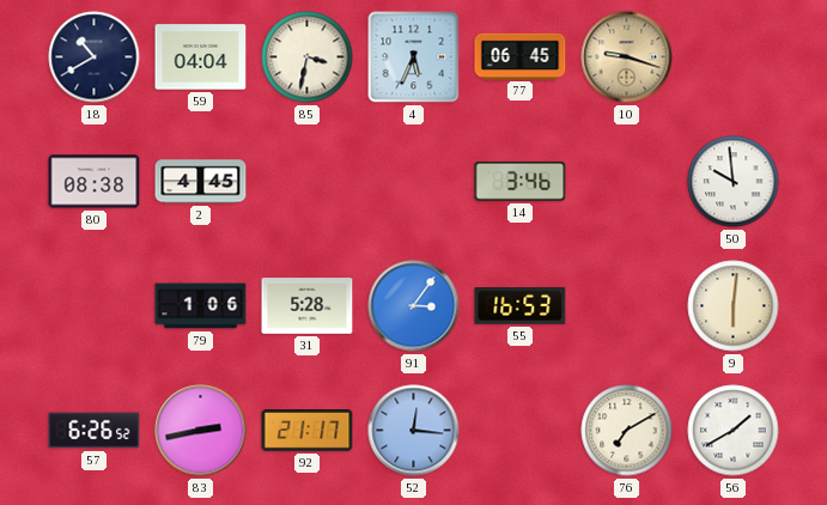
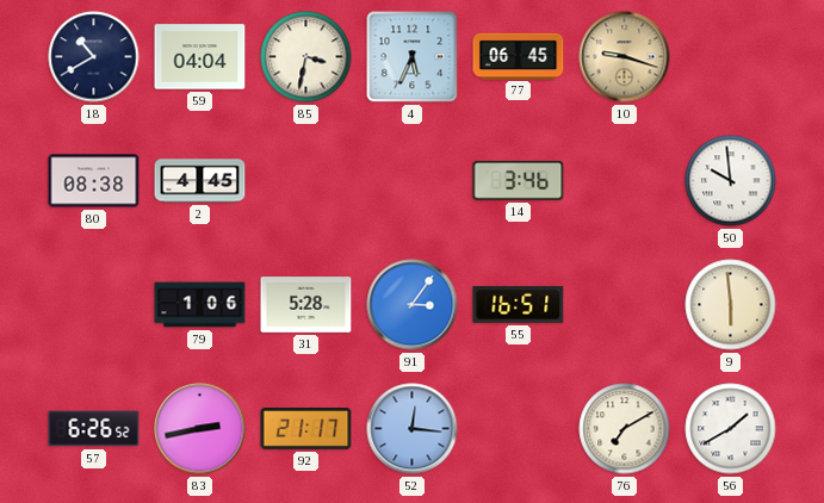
55: 16:53 -> 16:51 (519, 305)
9: 6:01 -> 5:59 (731, 305)
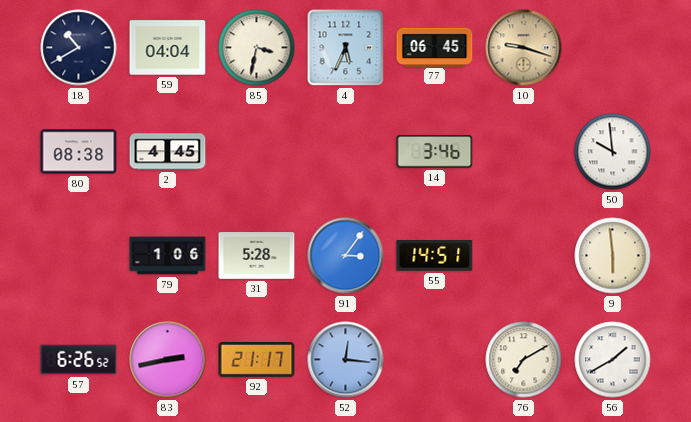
55: 16:51 -> 14:51 (435, 256)
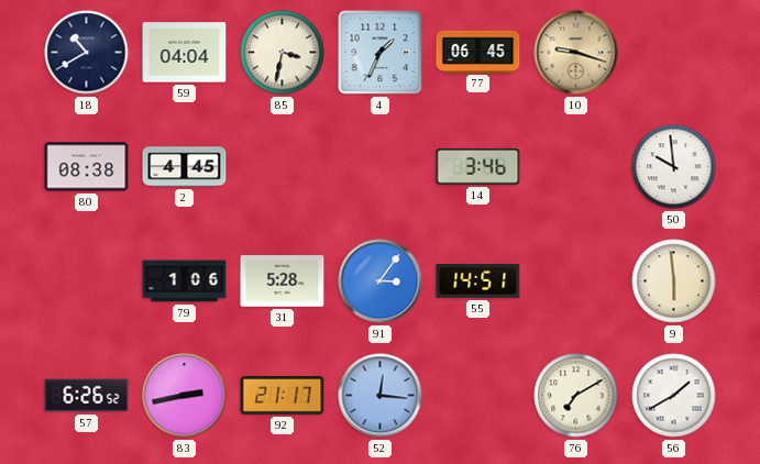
4: 5:34 -> 1:34 (381, 53)
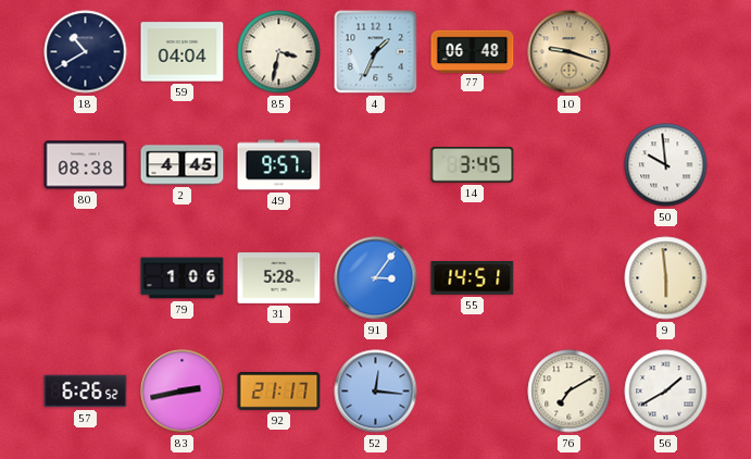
77: 06:45 -> 06:48 (473, 51)
49: none -> 9:57 (279, 165)
14: 3:46 -> 3:45 (473, 165)
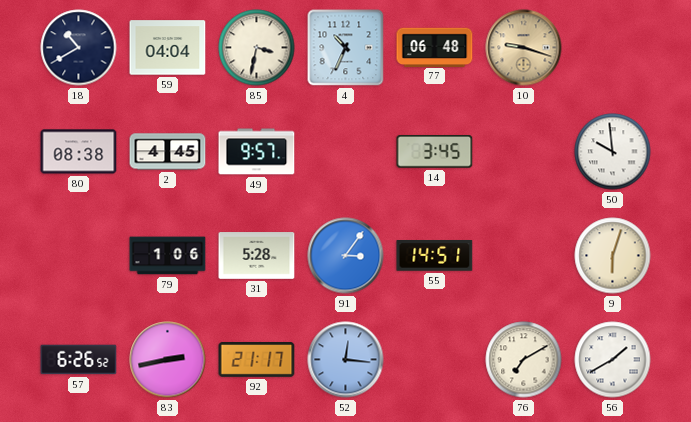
4: 1:34 -> 10:34 (346, 48)
9: 5:59 -> 6:03 (613, 256)
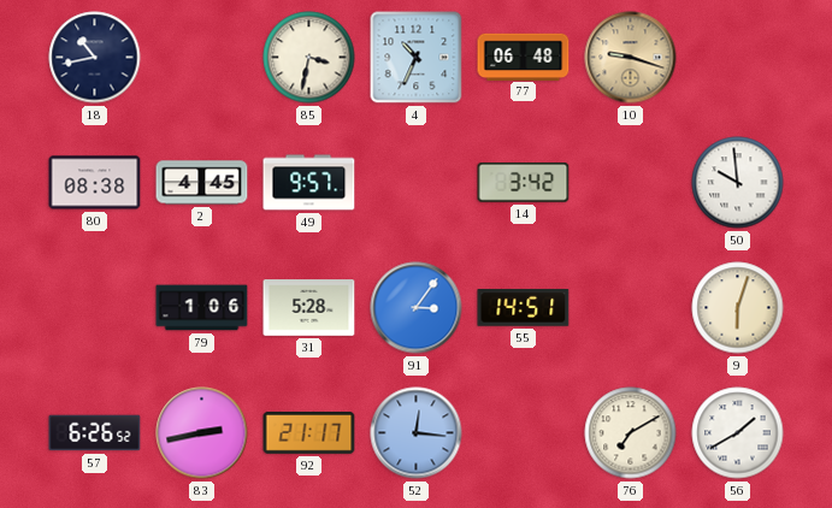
18: 10:40 -> 10:43 (95, 58)
59: 04:04 -> none (168, 48)
14: 3:45 -> 3:42 (524, 183)
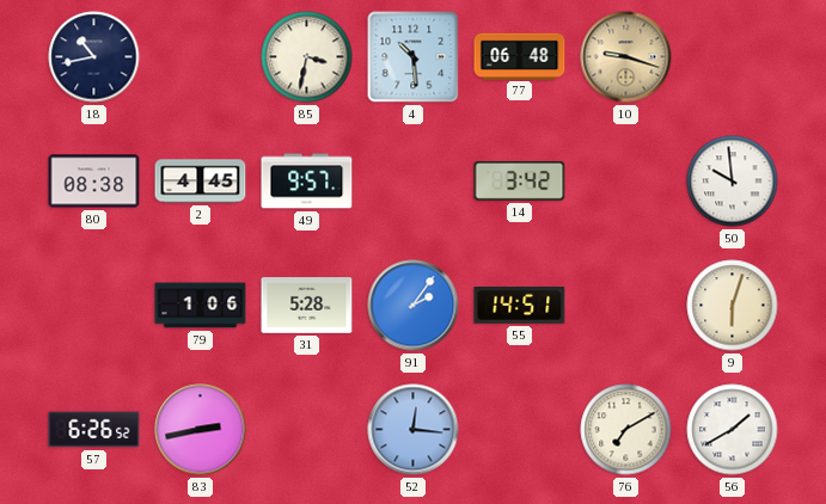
4: 10:34 -> 10:29 (414, 57)
91: 3:06 -> 2:06 (414, 306)
92: 21:17 -> none (309, 433)
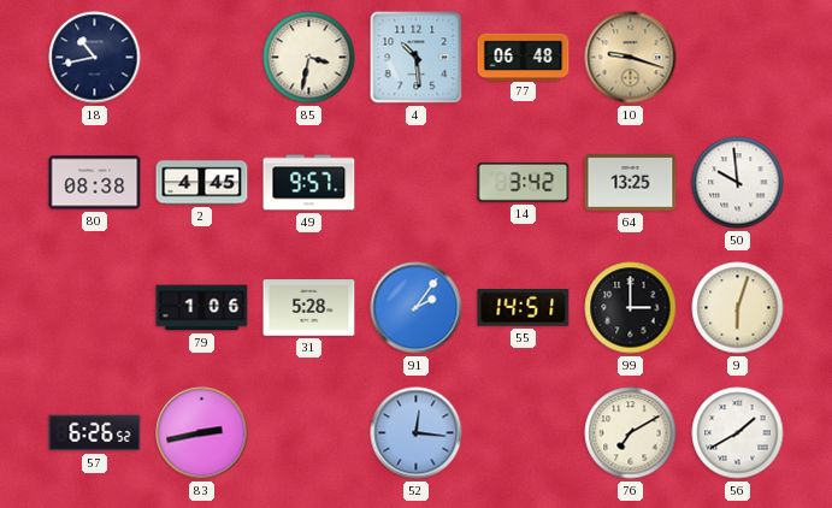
64: none -> 13:25 (631, 183)
99: none -> 3:00 (631, 308)
